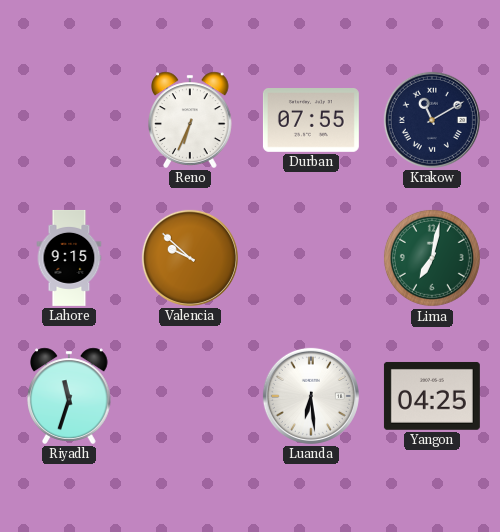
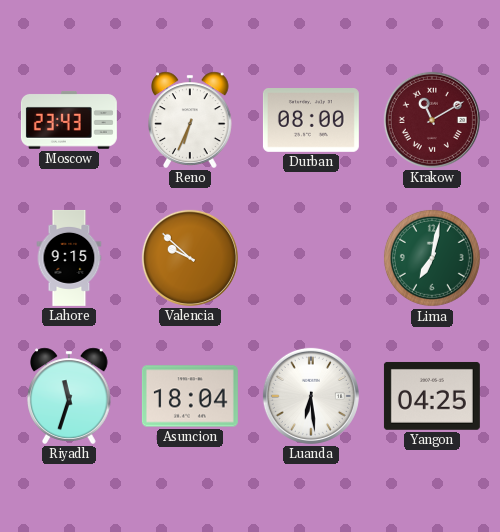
Moscow: none -> 23:43 (69, 121)
Durban: 07:55 -> 08:00 (311, 121)
Krakow dial: navy -> burgundy (432, 120)
Asuncion: none -> 18:04 (190, 396)
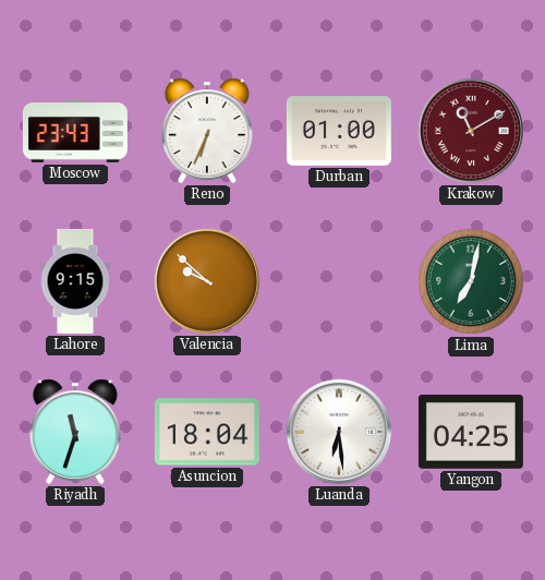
Durban: 08:00 -> 01:00 (339, 132)
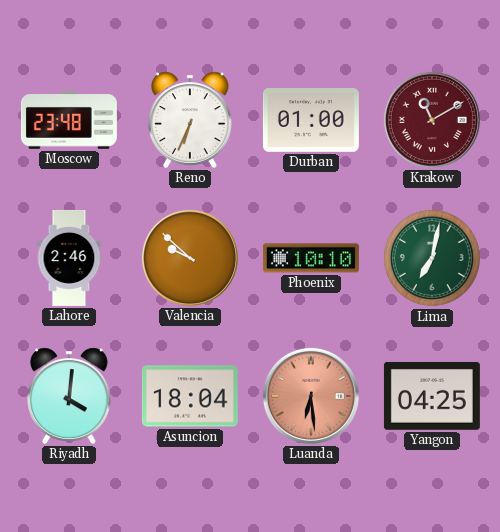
Moscow: 23:43 -> 23:48 (69, 121)
Lahore: 9:15 -> 2:46 (69, 258)
Phoenix: none -> 10:10 (311, 258)
Riyadh: 11:33 -> 4:01 (70, 396)
Luanda dial: white -> salmon (311, 396)
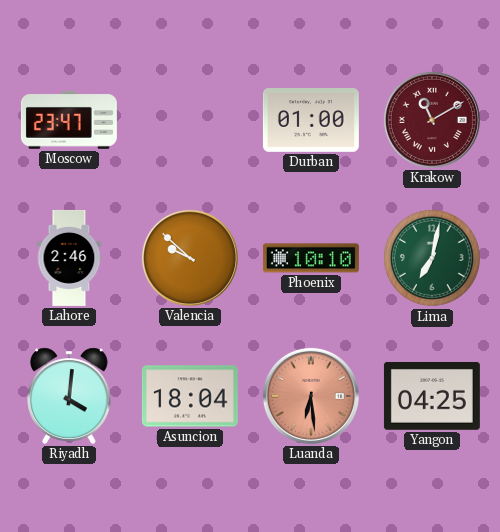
Moscow: 23:48 -> 23:47 (69, 121)
Reno: 6:34 -> none (191, 120)
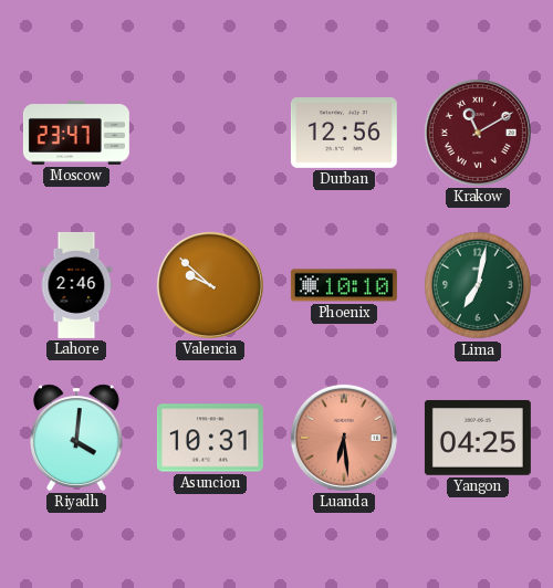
Durban: 01:00 -> 12:56 (344, 134)
Asuncion: 18:04 -> 10:31 (210, 438)
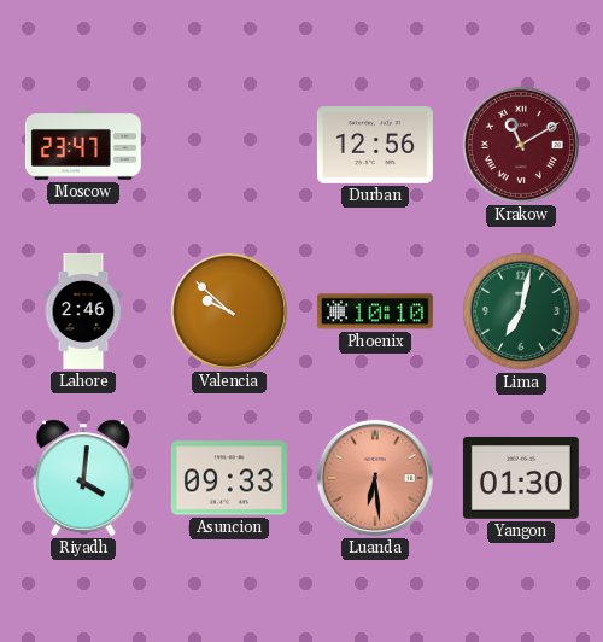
Asuncion: 10:31 -> 09:33 (229, 478)
Yangon: 04:25 -> 01:30 (521, 478)
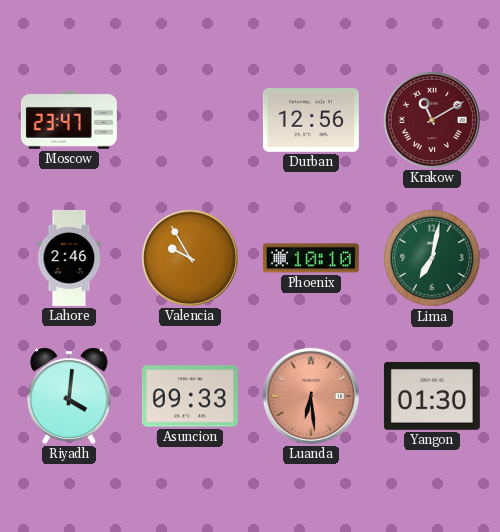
Valencia: 9:52 -> 9:55 (190, 258)
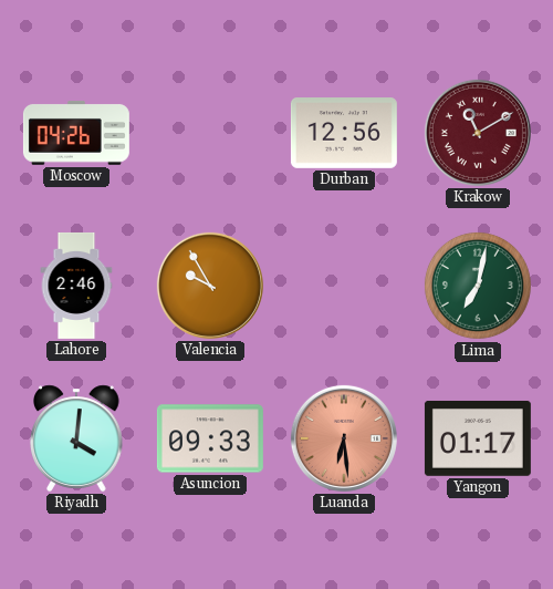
Moscow: 23:47 -> 04:26 (76, 134)
Phoenix: 10:10 -> none (311, 258)
Yangon: 01:30 -> 01:17 (478, 438)
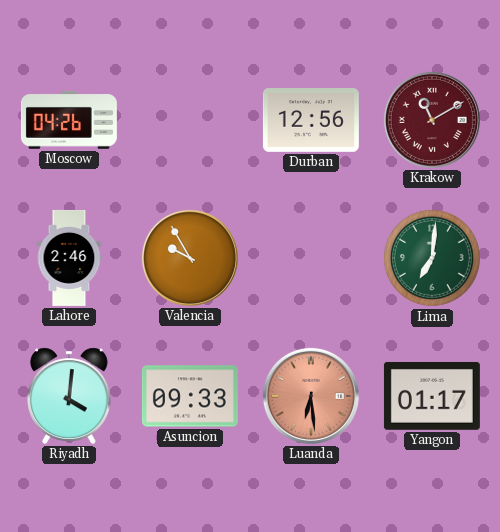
Lima: 7:02 -> 7:01 (432, 258)
